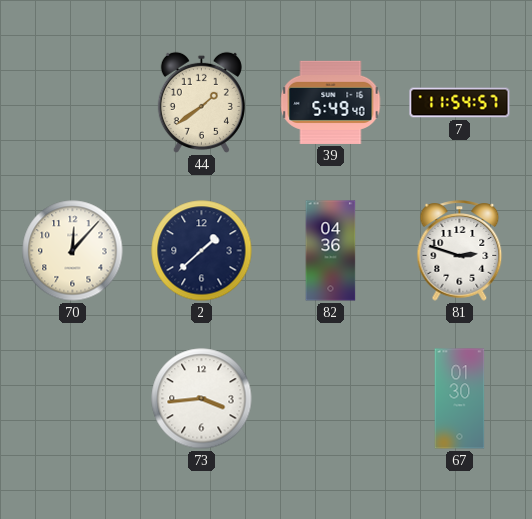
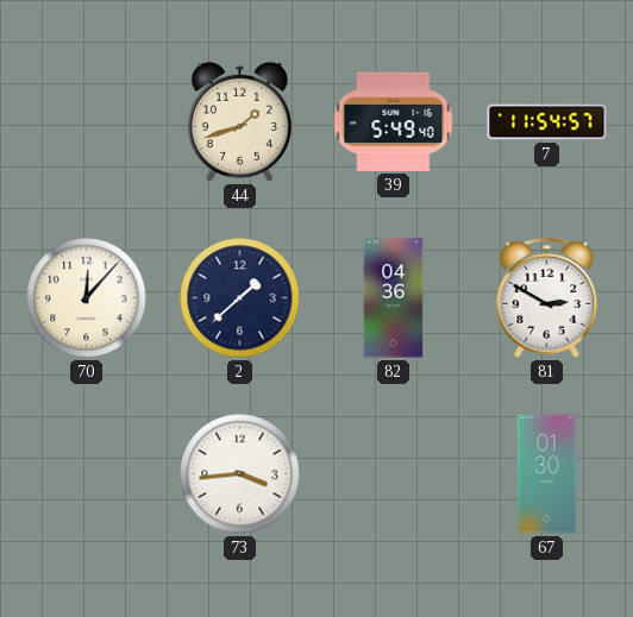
44: 1:39 -> 1:42 (239, 121)
81: 2:48 -> 2:50 (547, 298)
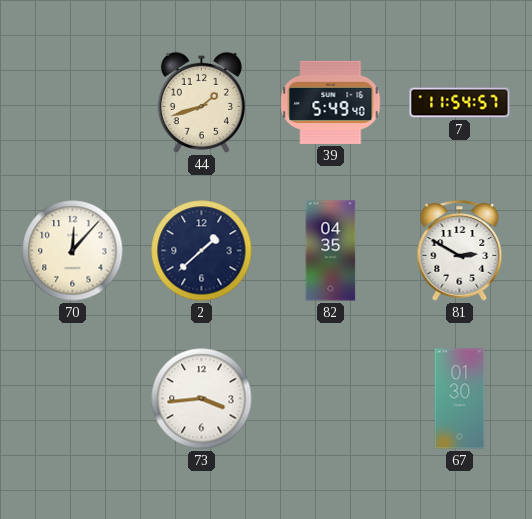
82: 04:36 -> 04:35 (331, 251)
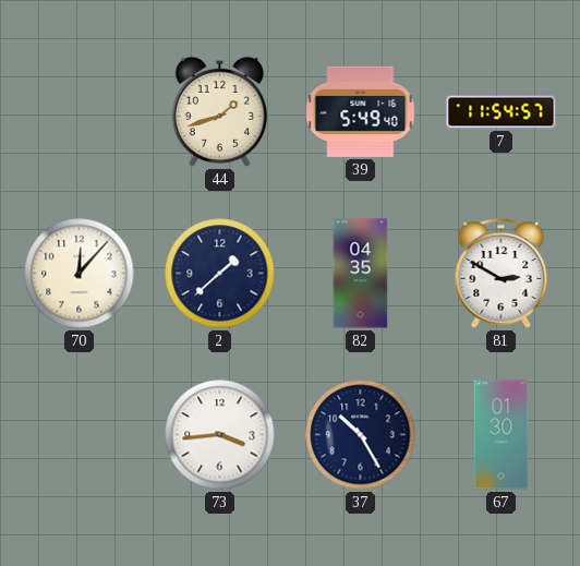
37: none -> 10:25 (361, 435)
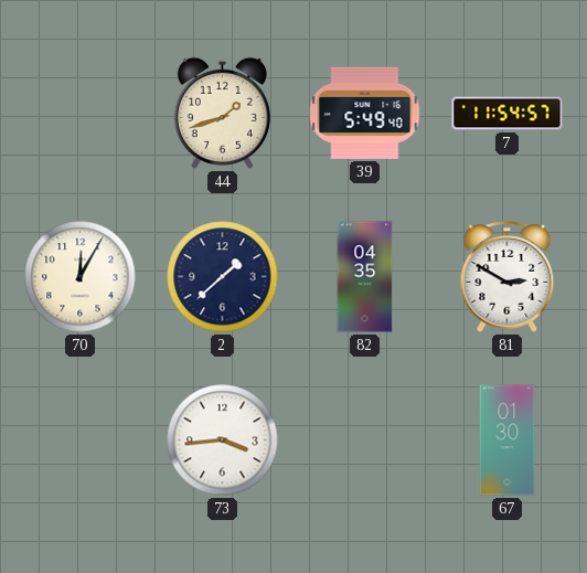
70: 12:07 -> 12:05 (81, 277)
37: 10:25 -> none (361, 435)
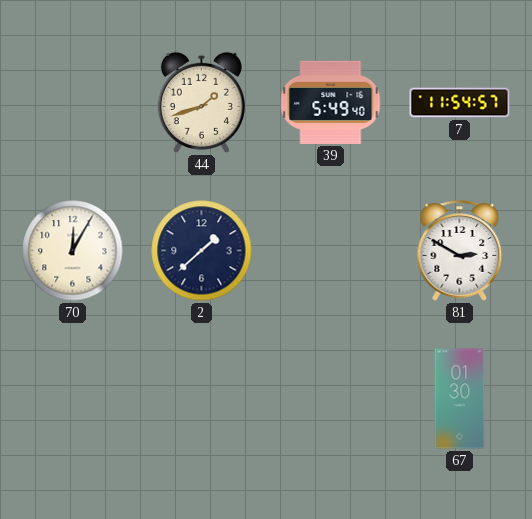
82: 04:35 -> none (365, 277)
73: 3:44 -> none (223, 441)
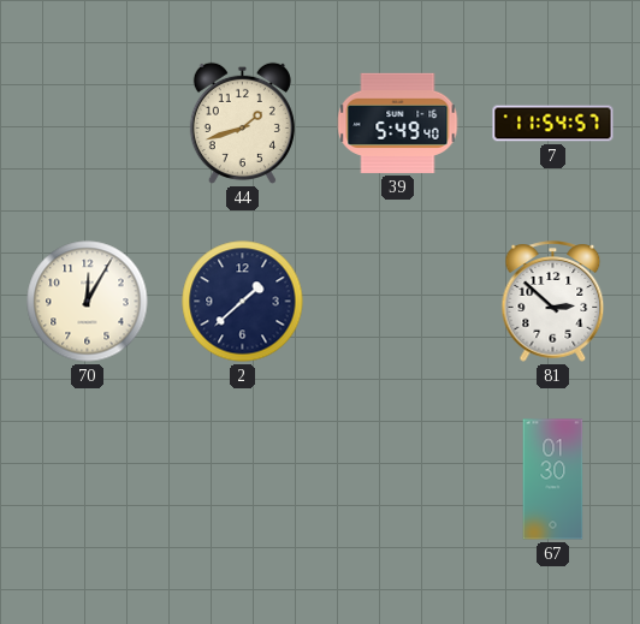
81: 2:50 -> 2:52 (553, 302)
